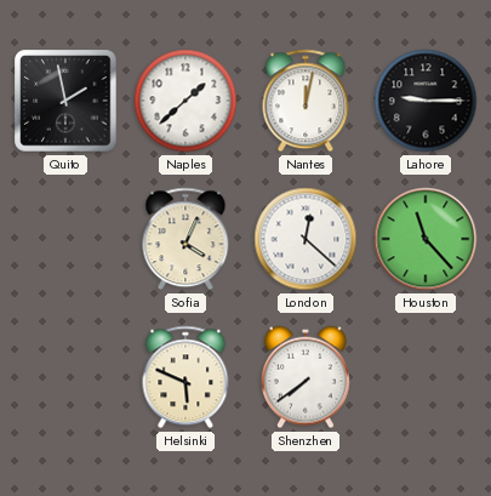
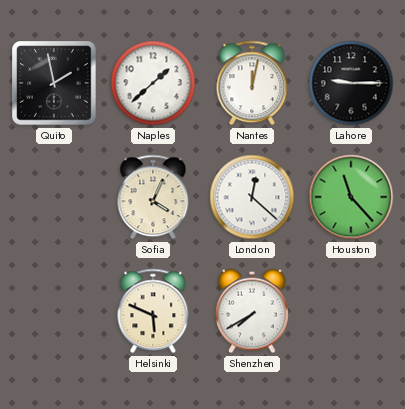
Shenzhen: 7:39 -> 7:40 (252, 311)
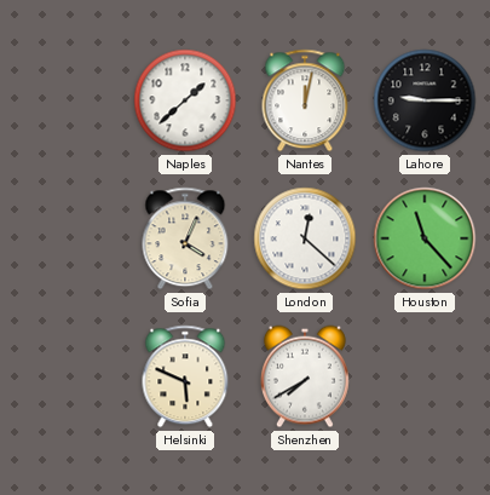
Quito: 1:58 -> none (54, 83)
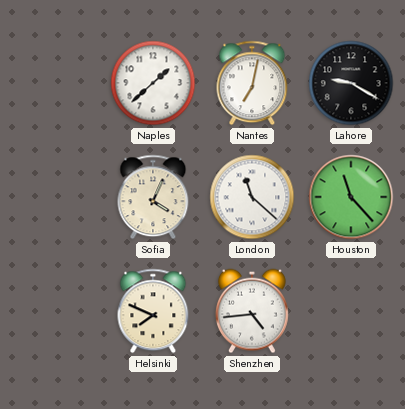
Nantes: 12:02 -> 7:02 (252, 83)
Lahore: 9:15 -> 9:20 (351, 83)
London: 12:22 -> 11:22 (252, 197)
Helsinki: 5:49 -> 7:49 (153, 311)
Shenzhen: 7:40 -> 4:44 (252, 311)
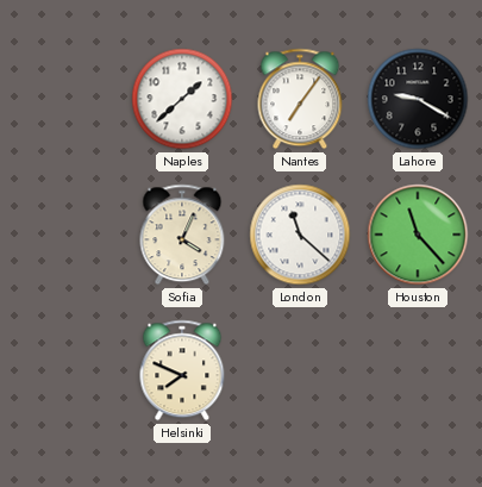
Nantes: 7:02 -> 7:06 (300, 99)
Shenzhen: 4:44 -> none (252, 311)
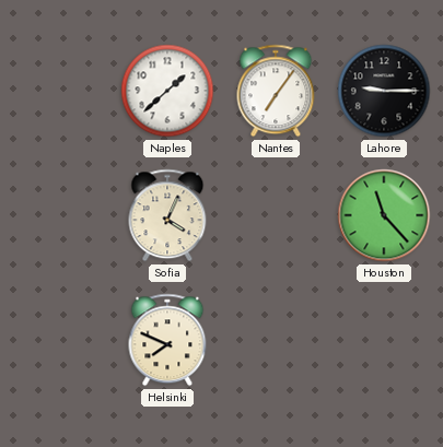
Lahore: 9:20 -> 9:15 (384, 91)
London: 11:22 -> none (300, 235)
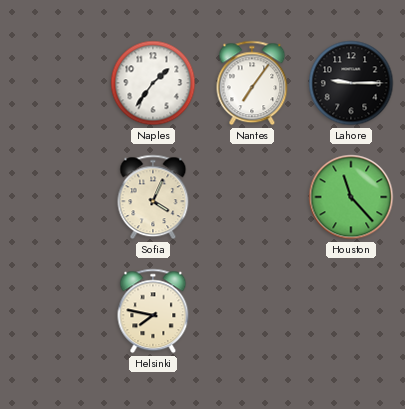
Naples: 1:38 -> 1:36 (153, 83)
Helsinki: 7:49 -> 7:47 (153, 311)
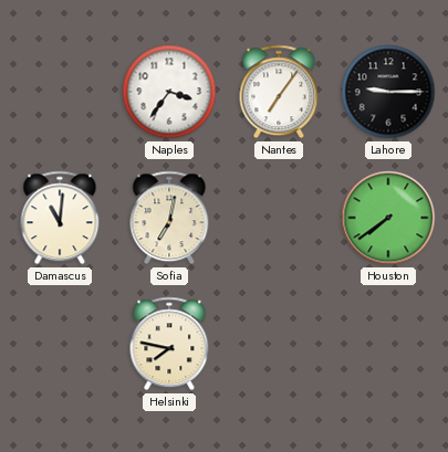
Naples: 1:36 -> 3:36 (169, 92)
Damascus: none -> 11:01 (60, 218)
Sofia: 4:04 -> 7:02 (169, 218)
Houston: 11:23 -> 7:39 (388, 218)
